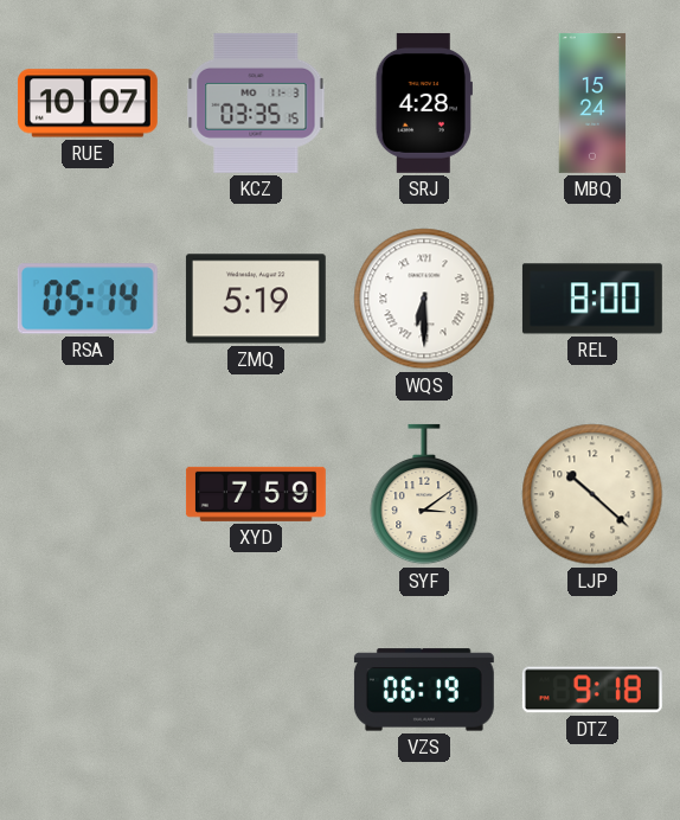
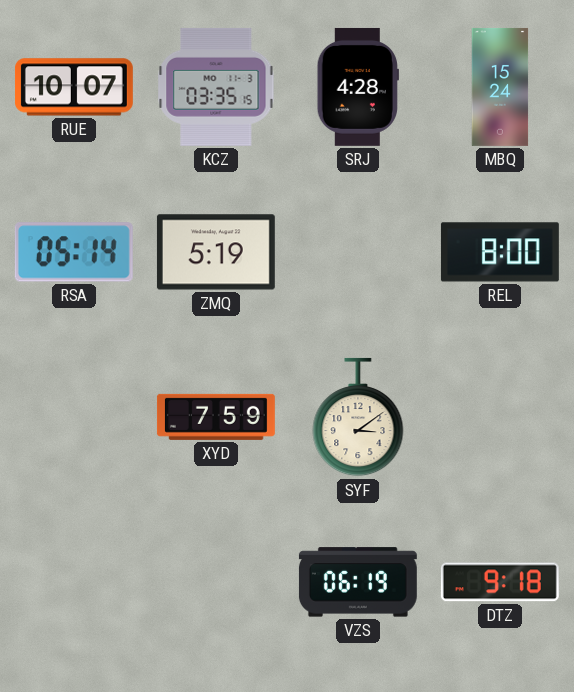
WQS: 6:30 -> none (424, 299)
LJP: 10:22 -> none (592, 494)
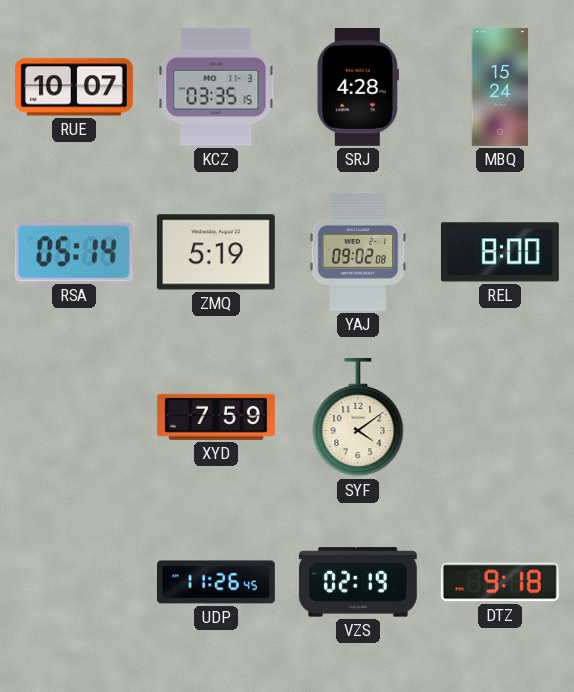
YAJ: none -> 09:02 (358, 252)
SYF: 3:09 -> 4:09 (358, 417)
UDP: none -> 11:26 (216, 582)
VZS: 06:19 -> 02:19 (358, 582)
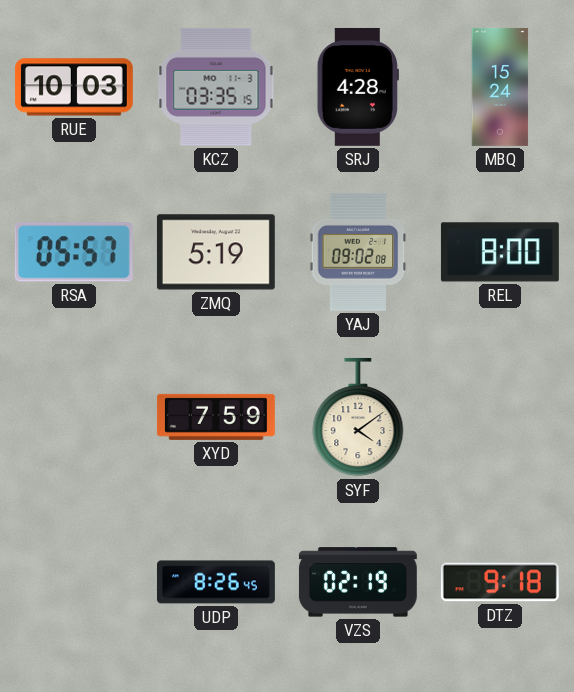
RUE: 10:07 -> 10:03 (74, 87)
RSA: 05:14 -> 05:57 (74, 252)
UDP: 11:26 -> 8:26 (216, 582)
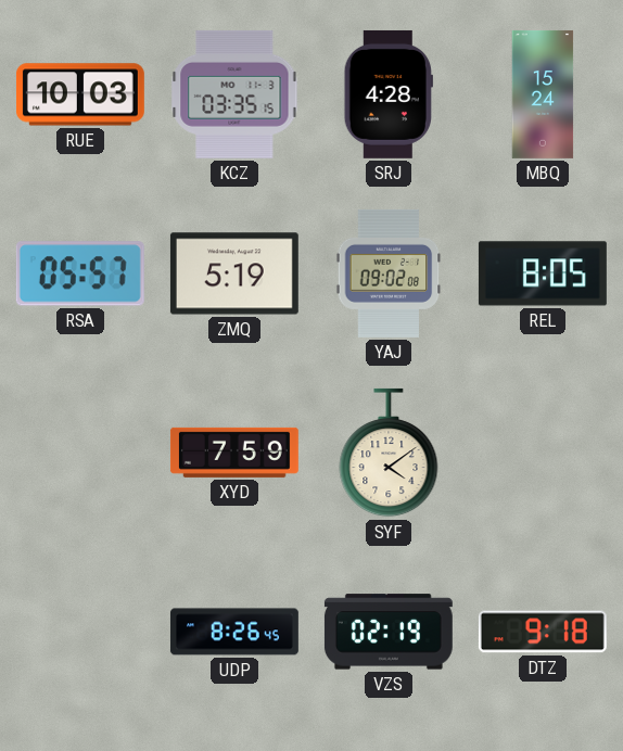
REL: 8:00 -> 8:05 (543, 273)
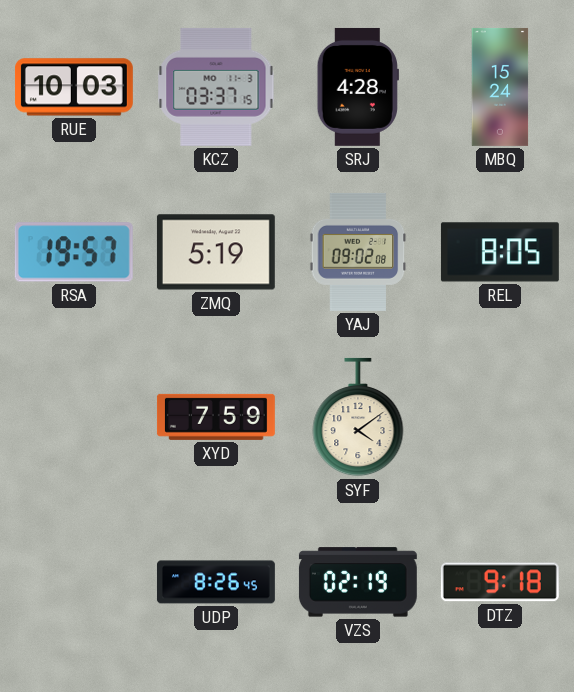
KCZ: 03:35 -> 03:37 (216, 87)
RSA: 05:57 -> 19:57 (74, 252)
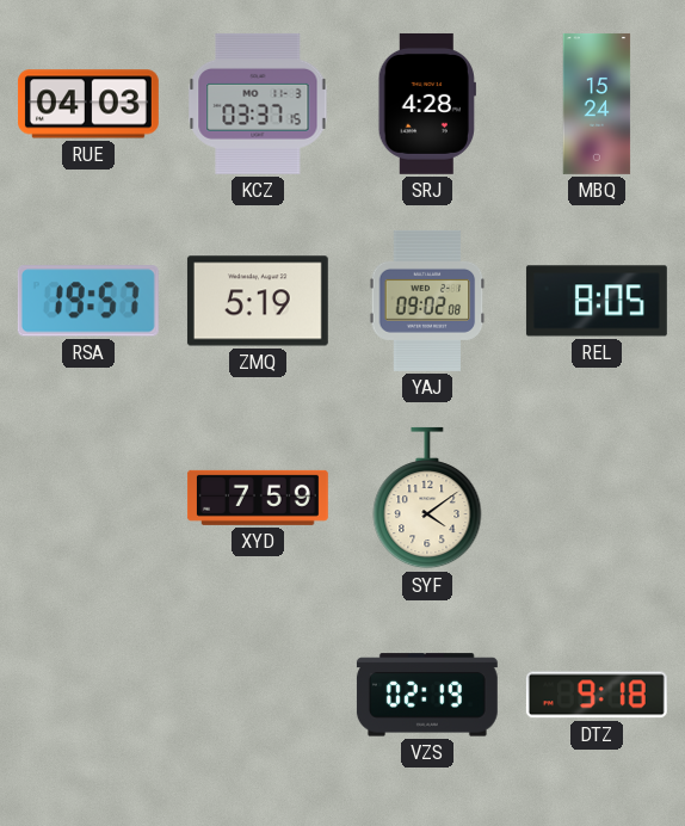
RUE: 10:03 -> 04:03 (88, 104)
UDP: 8:26 -> none (216, 582)
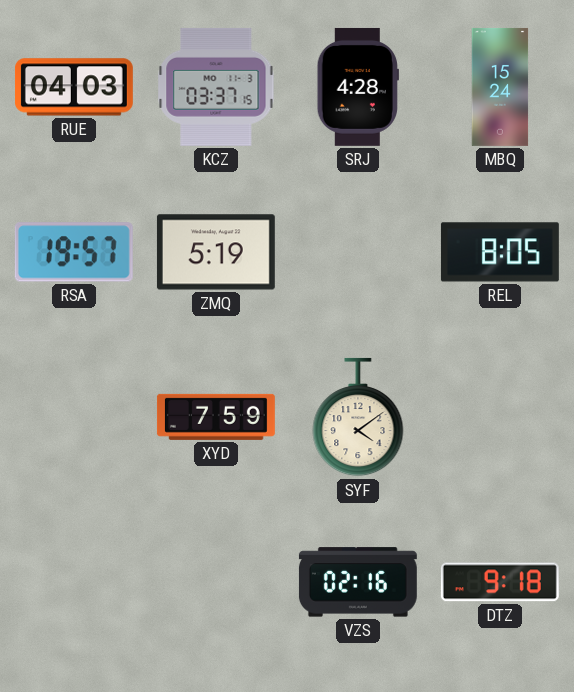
YAJ: 09:02 -> none (427, 301)
VZS: 02:19 -> 02:16 (358, 582)
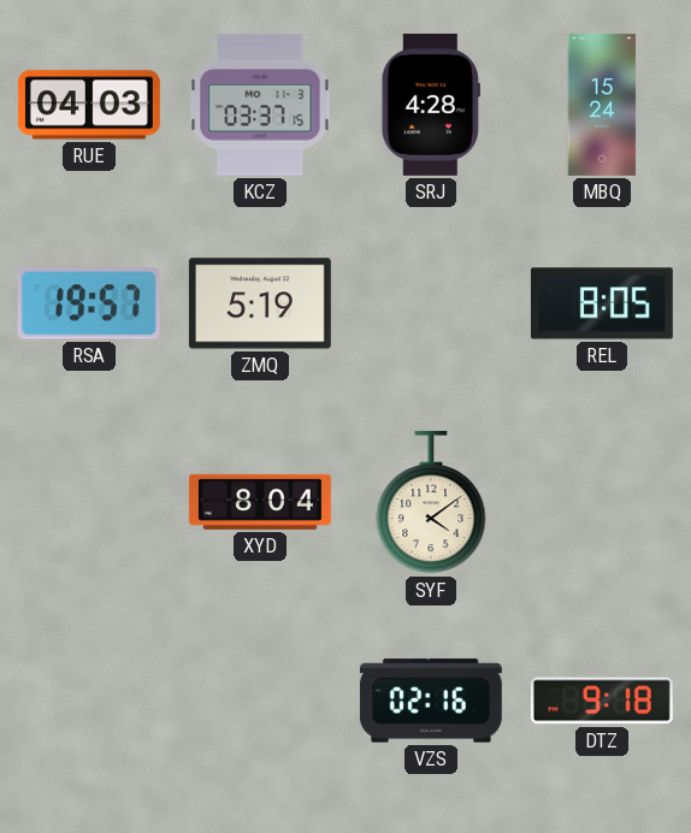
XYD: 7:59 -> 8:04 (260, 502)
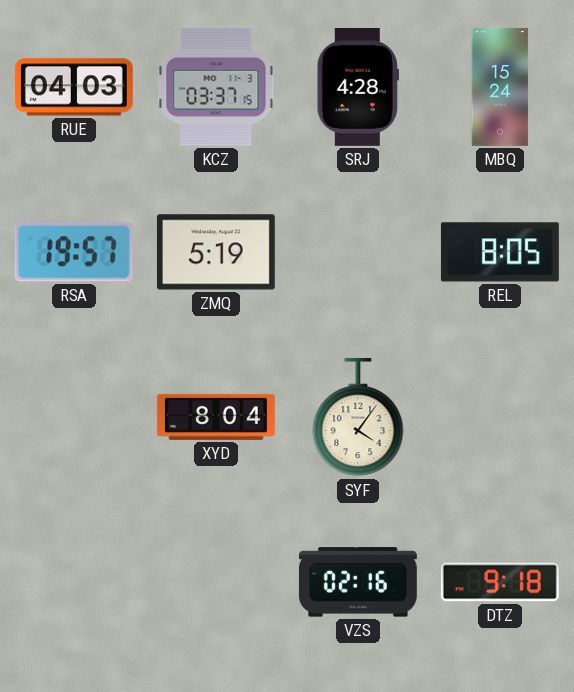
SYF: 4:09 -> 4:06 (358, 417)
